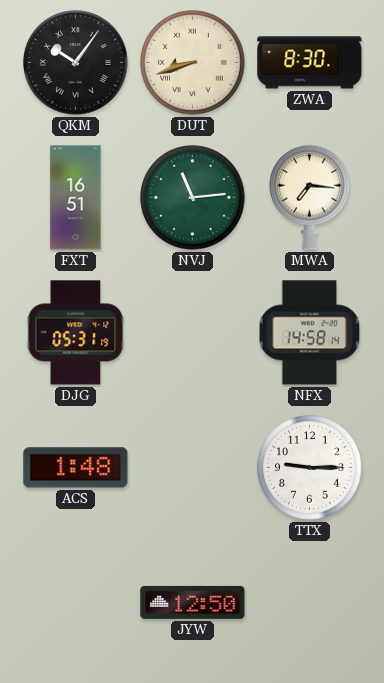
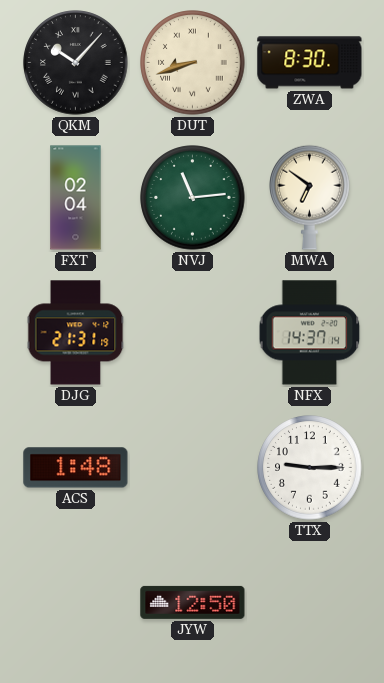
QKM: 10:06 -> 10:07 (76, 63)
FXT: 16:51 -> 02:04 (76, 198)
MWA: 7:16 -> 6:51 (310, 197)
DJG: 05:31 -> 21:31 (76, 333)
NFX: 14:58 -> 14:37 (310, 333)
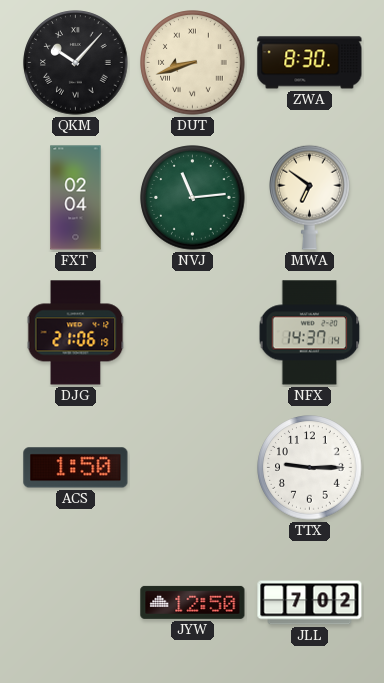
DJG: 21:31 -> 21:06 (76, 333)
ACS: 1:48 -> 1:50 (76, 468)
JLL: none -> 7:02 (310, 603)
